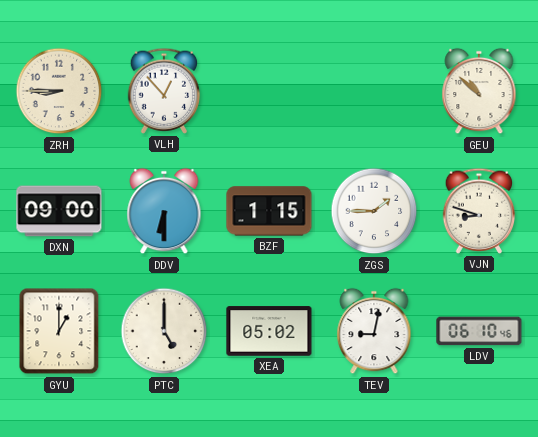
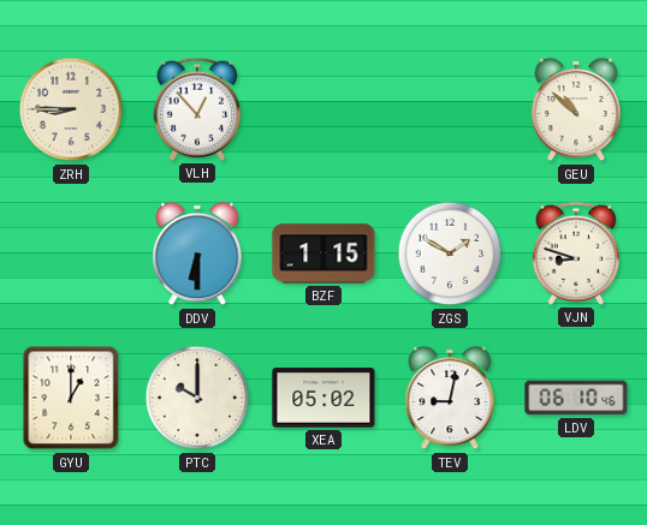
DXN: 09:00 -> none (59, 211)
ZGS: 1:45 -> 1:50 (450, 253)
PTC: 5:00 -> 10:00 (197, 398)
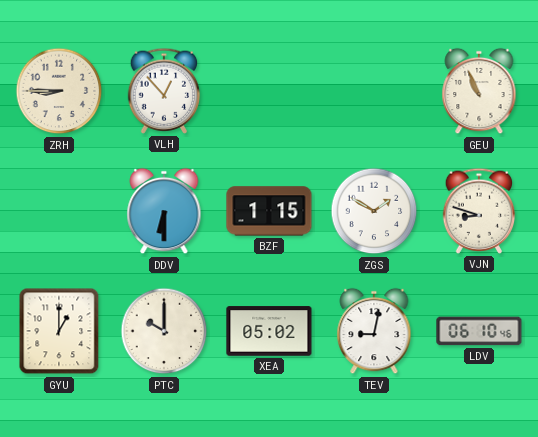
GEU: 10:52 -> 10:56 (479, 91)
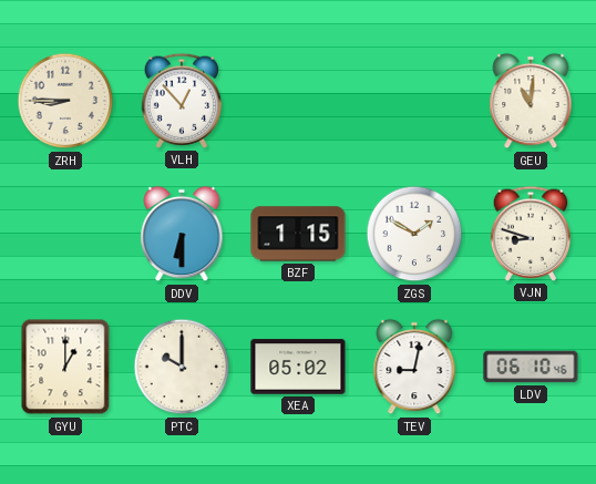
GEU: 10:56 -> 11:01 (531, 101)
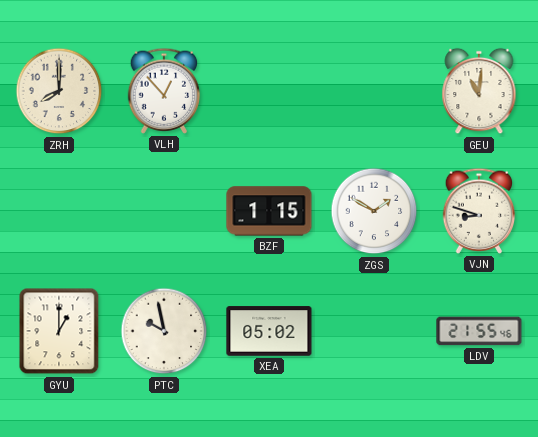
ZRH: 8:45 -> 8:00 (59, 91)
DDV: 6:30 -> none (182, 234)
PTC: 10:00 -> 9:58 (164, 331)
TEV: 9:02 -> none (414, 367)
LDV: 06:10 -> 21:55 (479, 331)
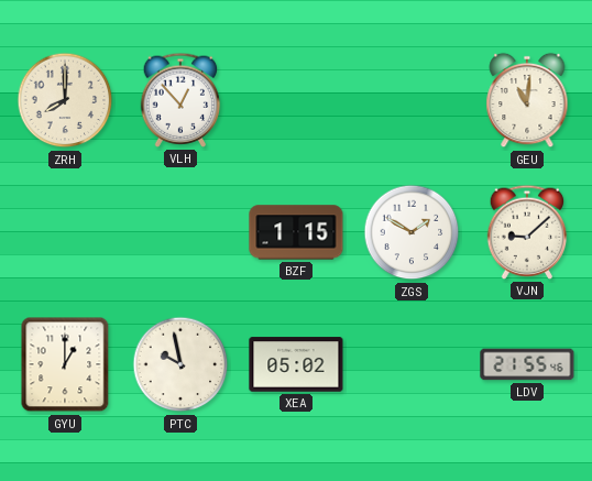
VJN: 8:48 -> 9:08 (527, 232)
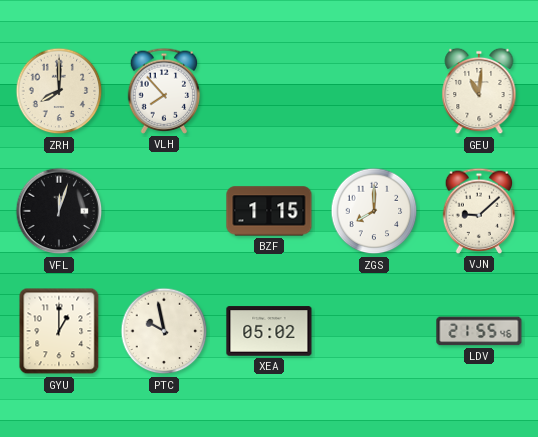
VLH: 12:53 -> 7:53 (164, 91)
VFL: none -> 12:03 (59, 211)
ZGS: 1:50 -> 8:00 (374, 211)
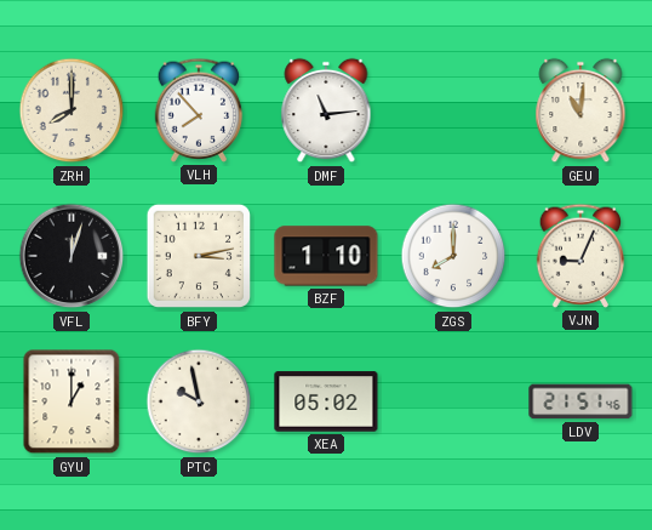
DMF: none -> 11:14 (326, 110)
BFY: none -> 3:13 (199, 256)
BZF: 1:15 -> 1:10 (326, 256)
VJN: 9:08 -> 9:04 (580, 256)
LDV: 21:55 -> 21:51 (580, 401)
